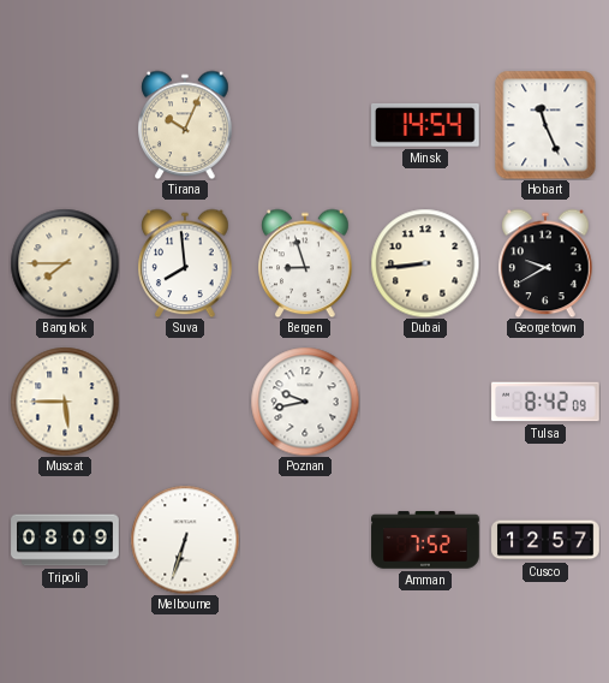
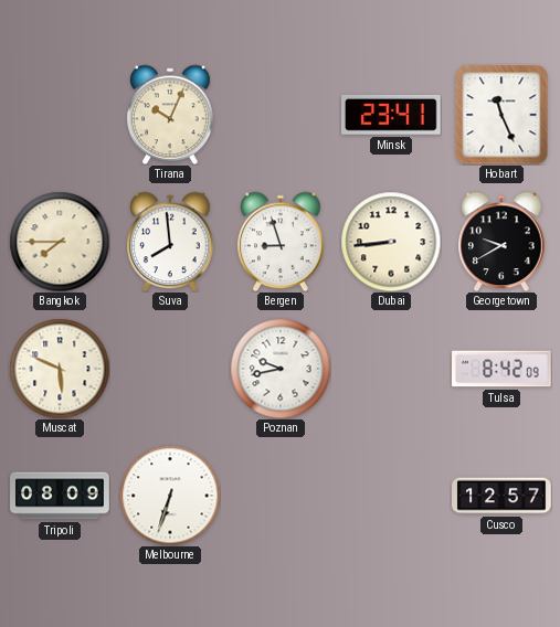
Minsk: 14:54 -> 23:41 (392, 115)
Muscat: 5:45 -> 5:49 (60, 369)
Amman: 7:52 -> none (425, 540)
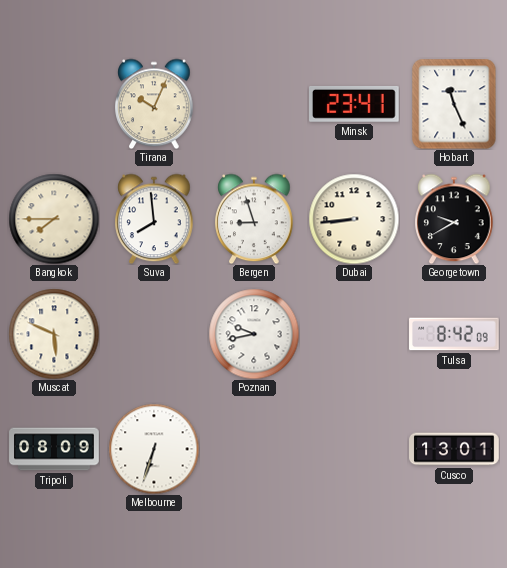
Cusco: 12:57 -> 13:01 (454, 449)
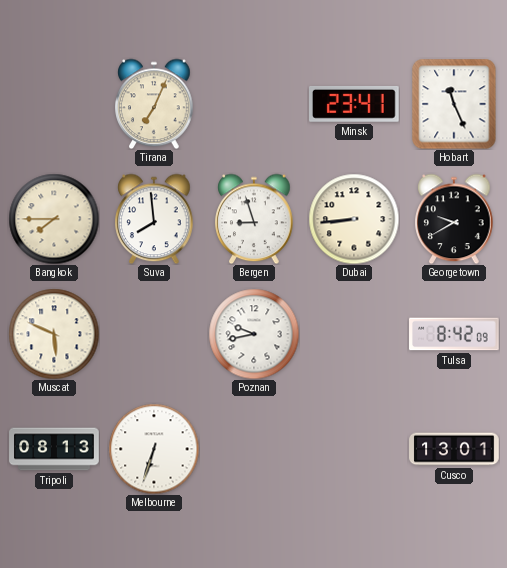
Tirana: 10:04 -> 7:04 (154, 104)
Tripoli: 08:09 -> 08:13 (54, 449)
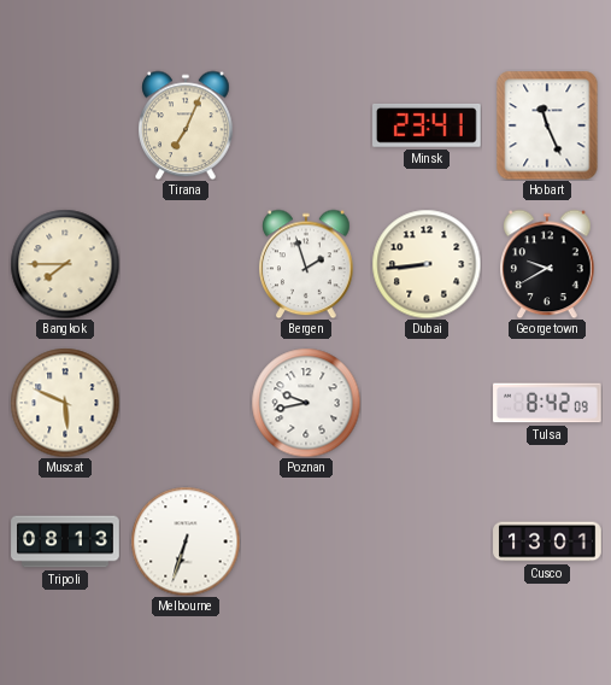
Suva: 7:59 -> none (154, 219)
Bergen: 8:57 -> 1:57 (306, 264)
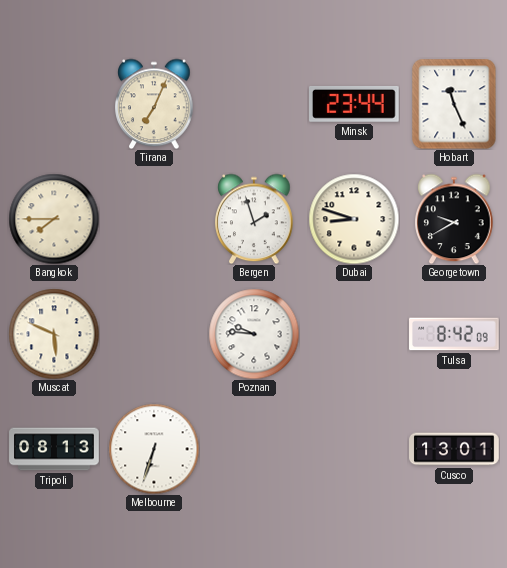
Minsk: 23:41 -> 23:44 (355, 104)
Dubai: 8:44 -> 8:48 (354, 219)
Poznan: 9:43 -> 9:46 (254, 334)
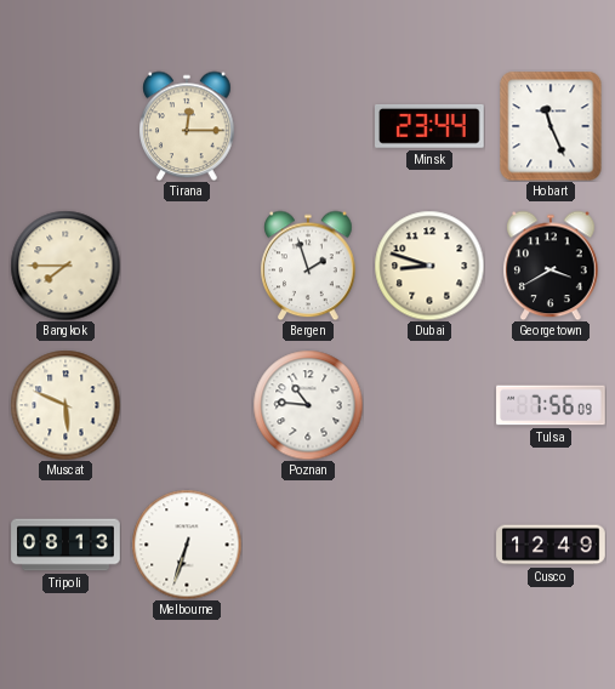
Tirana: 7:04 -> 12:15 (187, 126)
Georgetown: 9:40 -> 3:40 (551, 266)
Poznan: 9:46 -> 10:46 (308, 405)
Tulsa: 8:42 -> 7:56 (551, 405)
Cusco: 13:01 -> 12:49 (551, 545)
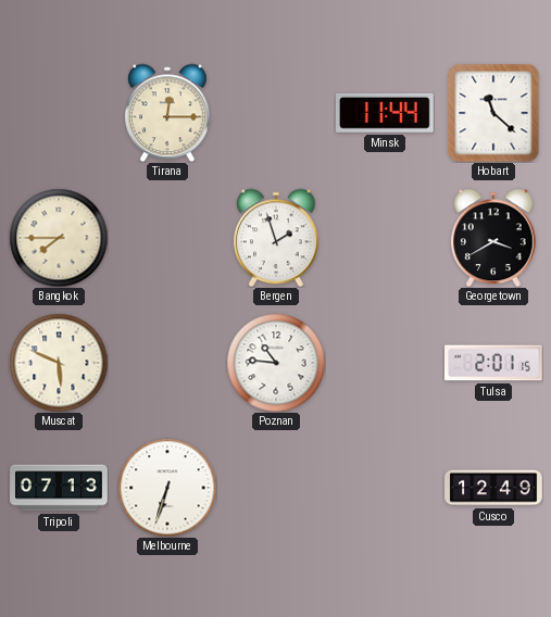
Minsk: 23:44 -> 11:44 (386, 113)
Hobart: 11:26 -> 11:22 (493, 113)
Dubai: 8:48 -> none (429, 266)
Tulsa: 7:56 -> 2:01 (493, 363)
Tripoli: 08:13 -> 07:13 (59, 488)
